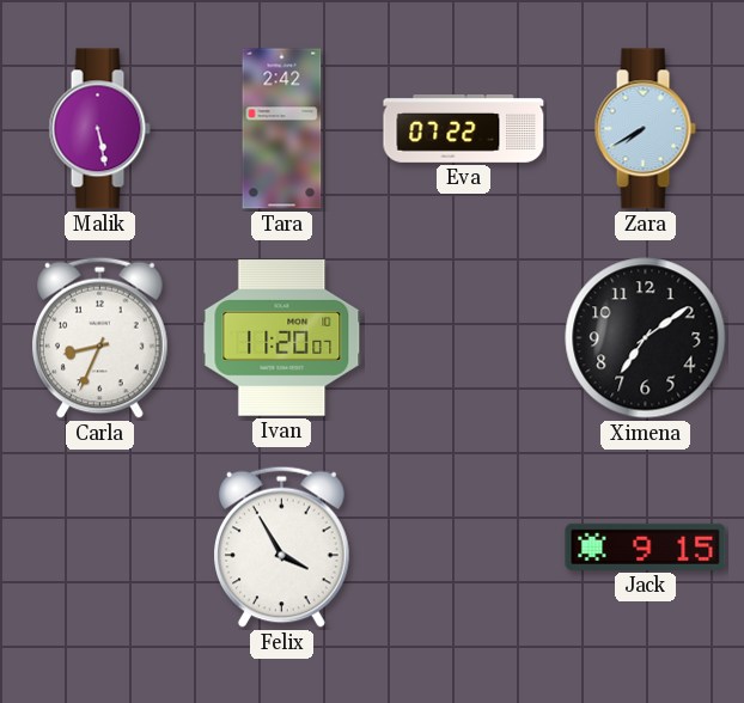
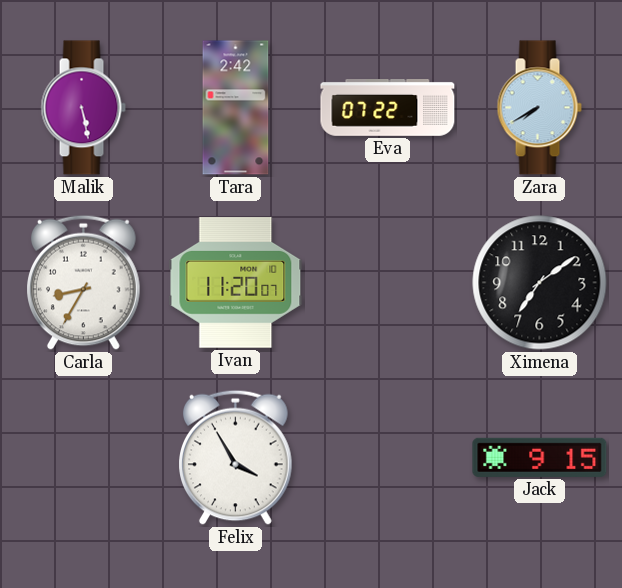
Carla: 8:34 -> 8:35 (84, 282)
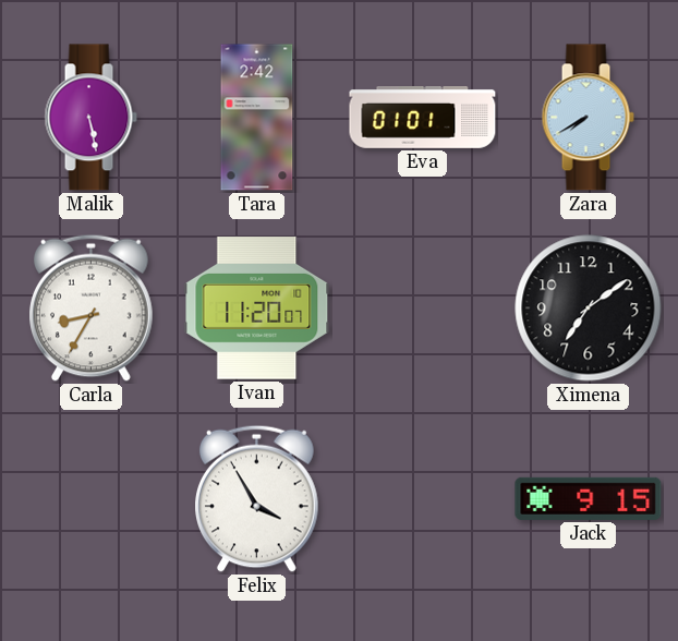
Eva: 07:22 -> 01:01 (423, 118)
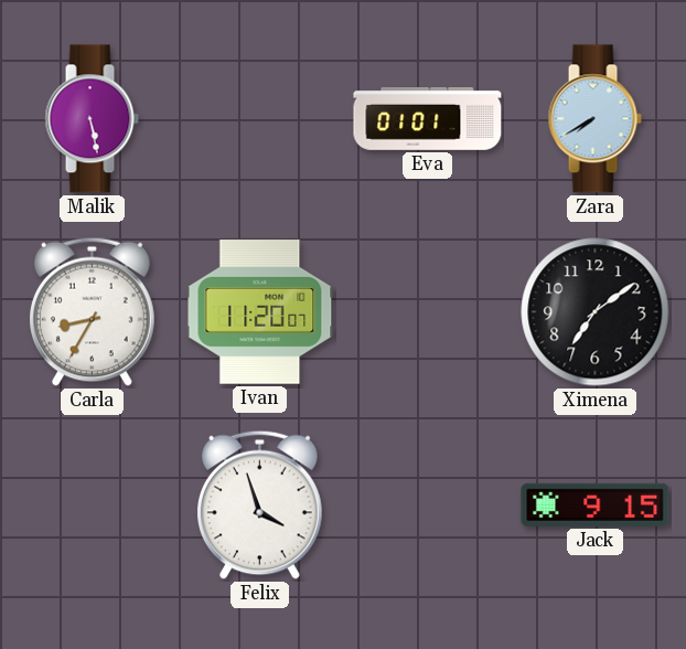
Tara: 2:42 -> none (257, 118)
Felix: 3:55 -> 3:57 (260, 504)
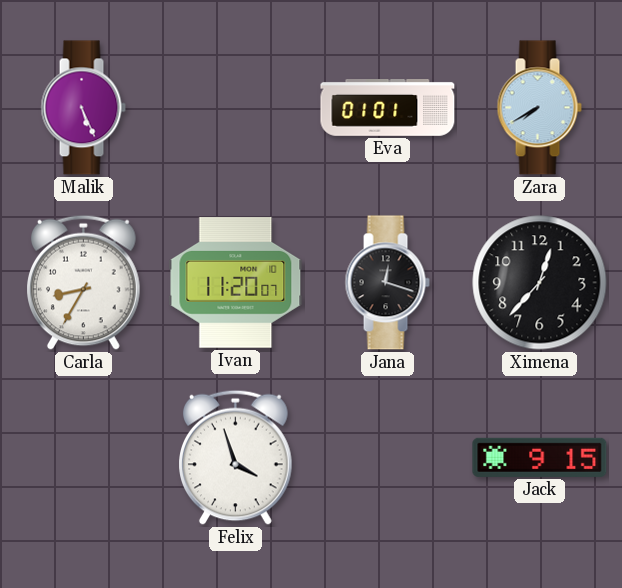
Malik: 5:28 -> 5:26 (83, 108)
Jana: none -> 12:18 (387, 283)
Ximena: 7:09 -> 12:37 (540, 283)
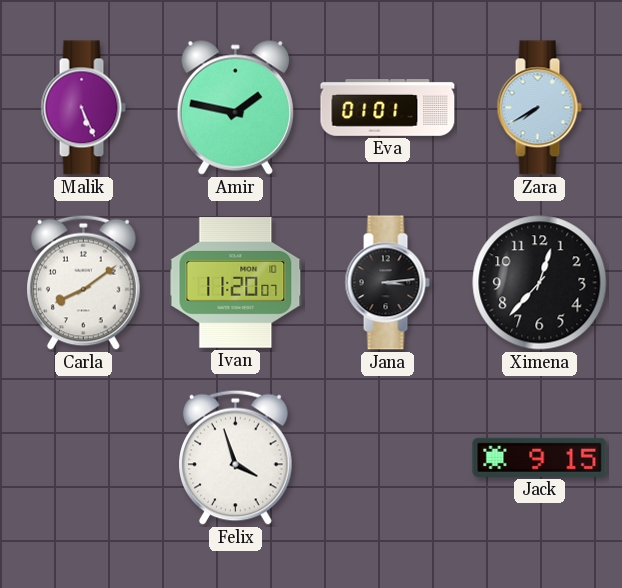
Amir: none -> 1:47 (235, 107)
Carla: 8:35 -> 8:09 (84, 282)
Jana: 12:18 -> 3:14 (387, 283)
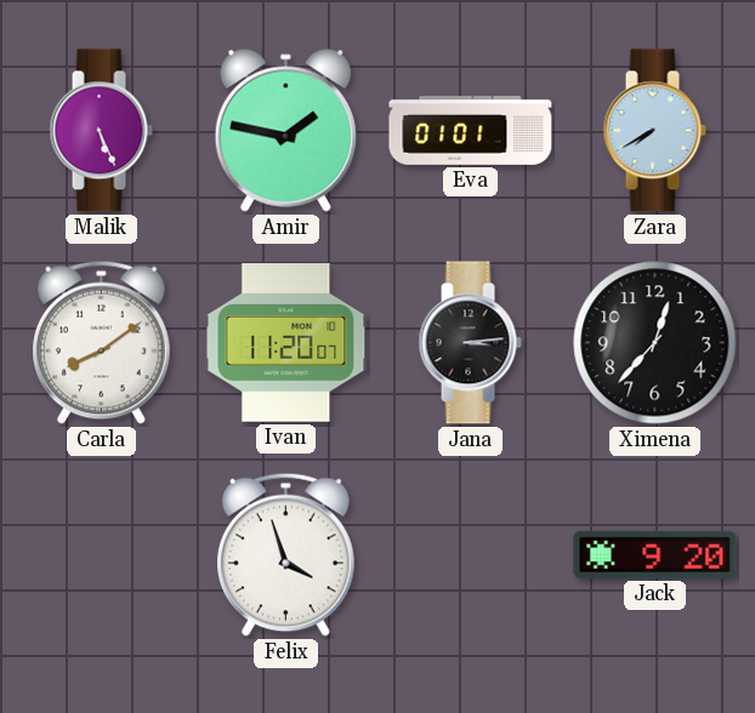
Jack: 9:15 -> 9:20 (655, 554)
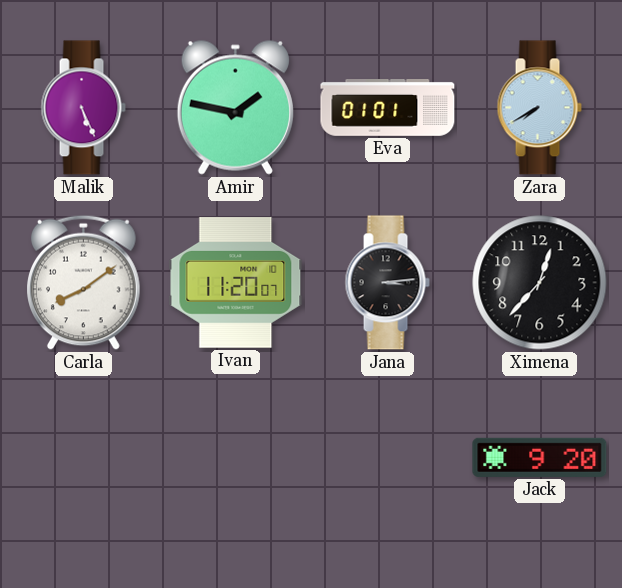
Felix: 3:57 -> none (286, 554)
